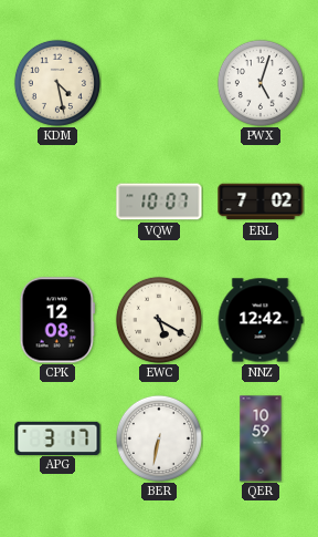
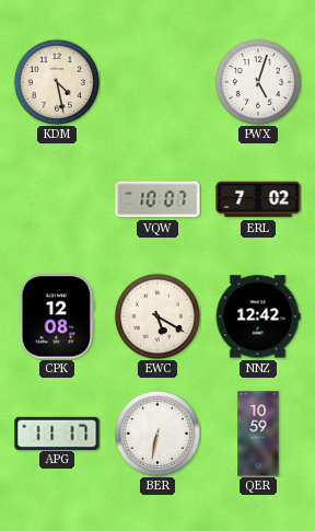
APG: 3:17 -> 11:17 (57, 432)
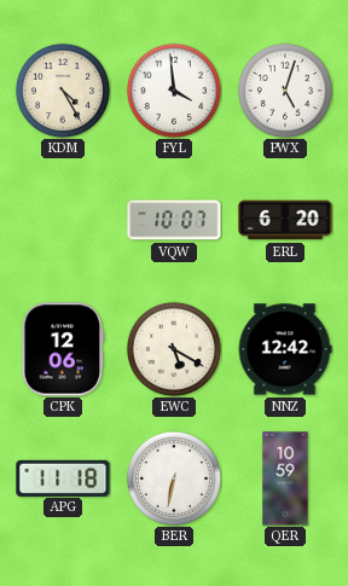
KDM: 4:28 -> 4:25 (63, 91)
FYL: none -> 3:59 (174, 91)
ERL: 7:02 -> 6:20 (285, 220)
CPK: 12:08 -> 12:06 (62, 349)
APG: 11:17 -> 11:18 (63, 477)
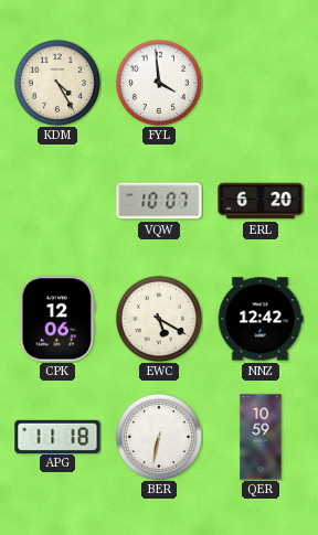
PWX: 5:03 -> none (285, 91)
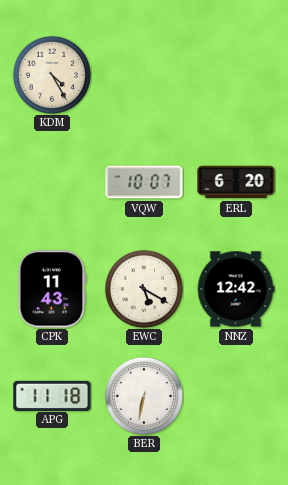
FYL: 3:59 -> none (159, 83)
CPK: 12:06 -> 11:43 (51, 289)
QER: 10:59 -> none (261, 437)
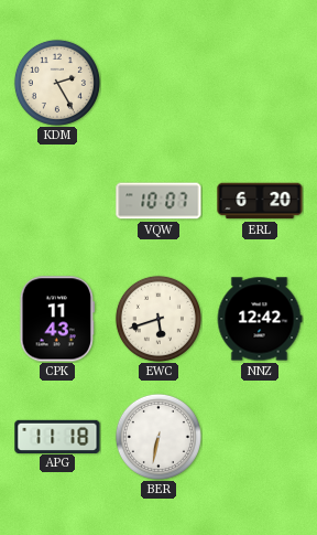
KDM: 4:25 -> 2:25 (57, 83)
EWC: 5:20 -> 5:42 (158, 319)
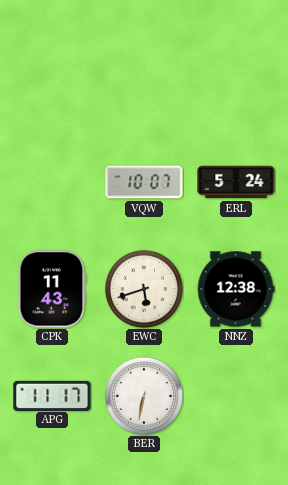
KDM: 2:25 -> none (57, 83)
ERL: 6:20 -> 5:24 (236, 182)
NNZ: 12:42 -> 12:38 (236, 289)
APG: 11:18 -> 11:17 (52, 395)
